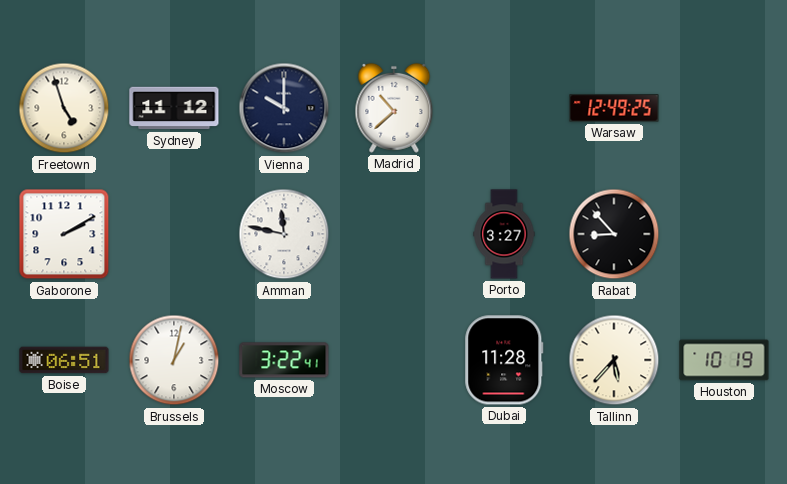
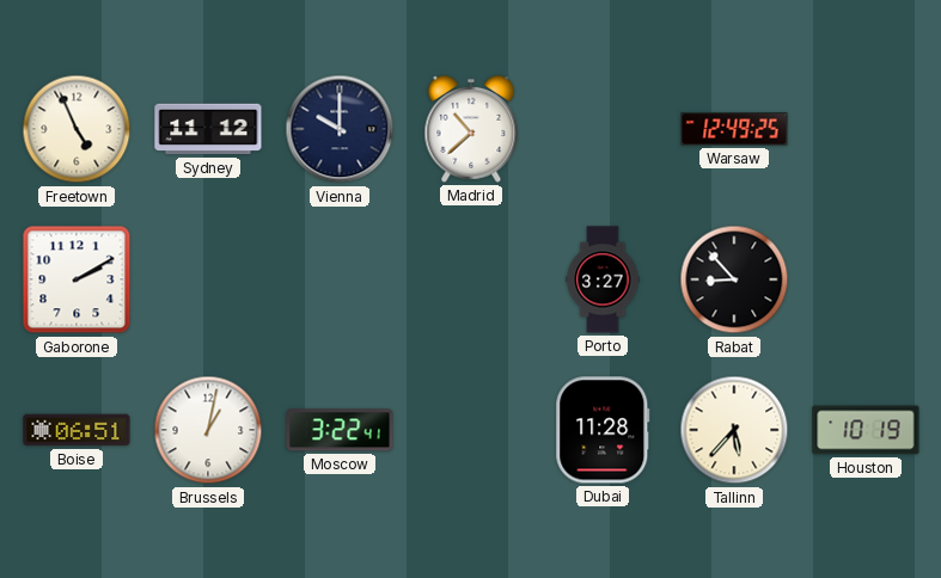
Freetown: 4:57 -> 4:56 (77, 129)
Amman: 11:47 -> none (284, 234)
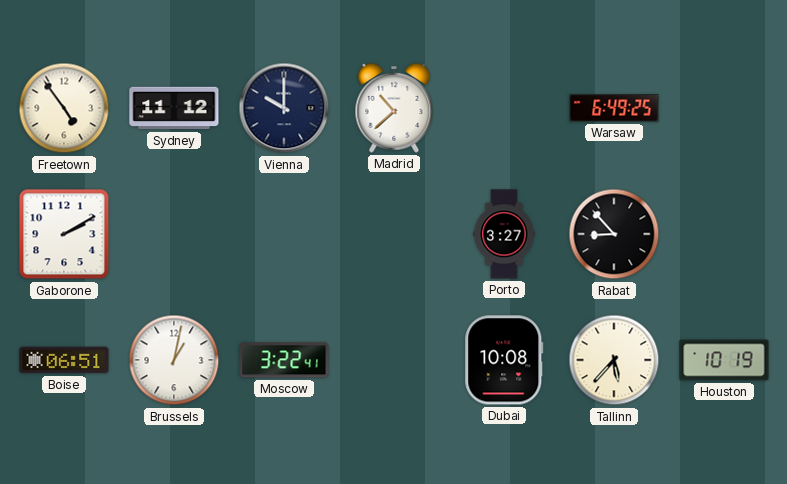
Freetown: 4:56 -> 4:54 (64, 108)
Warsaw: 12:49 -> 6:49 (614, 108)
Dubai: 11:28 -> 10:08 (504, 360)
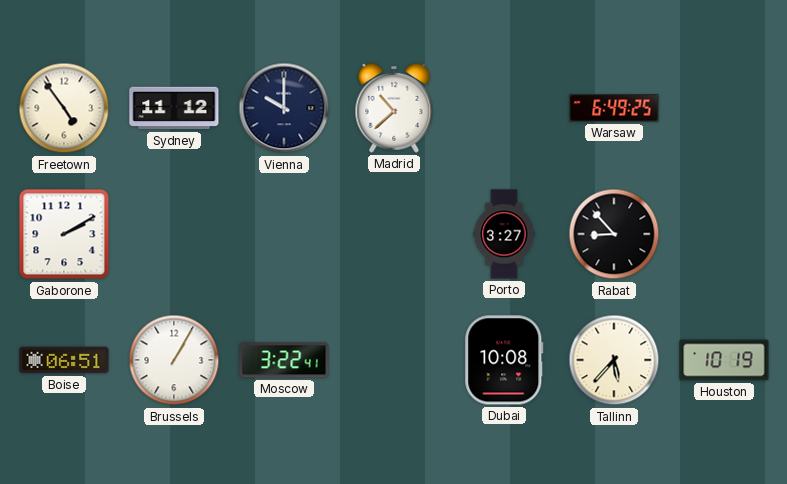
Brussels: 1:02 -> 1:05 (174, 360)
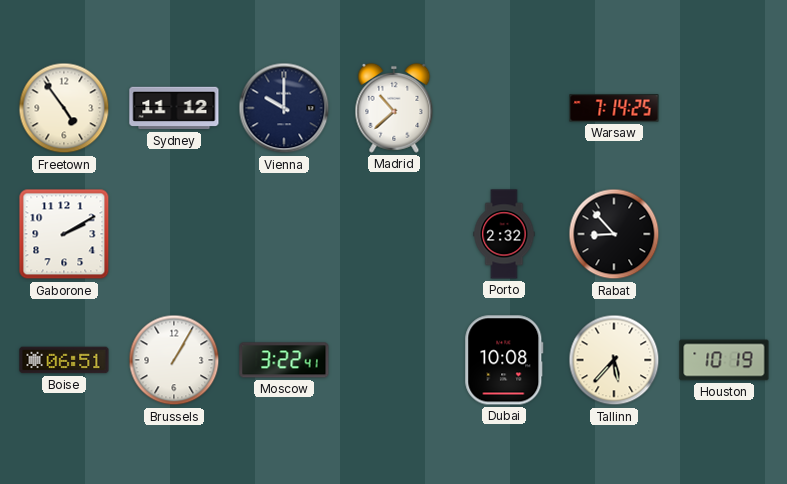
Warsaw: 6:49 -> 7:14 (614, 108)
Porto: 3:27 -> 2:32 (504, 234)
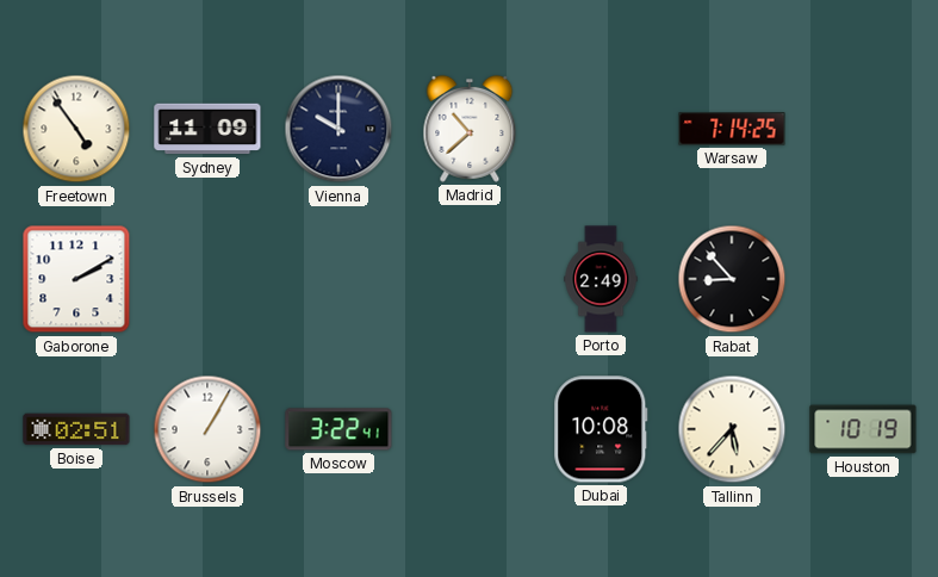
Sydney: 11:12 -> 11:09 (207, 129)
Porto: 2:32 -> 2:49 (601, 279)
Boise: 06:51 -> 02:51 (76, 429)
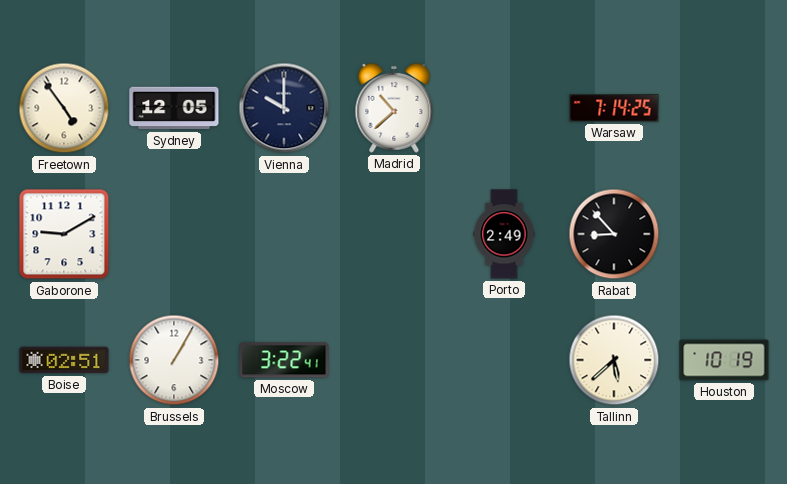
Sydney: 11:09 -> 12:05 (174, 108)
Gaborone: 2:10 -> 9:10 (64, 234)
Dubai: 10:08 -> none (601, 429)
Tallinn: 5:37 -> 5:38 (614, 360)
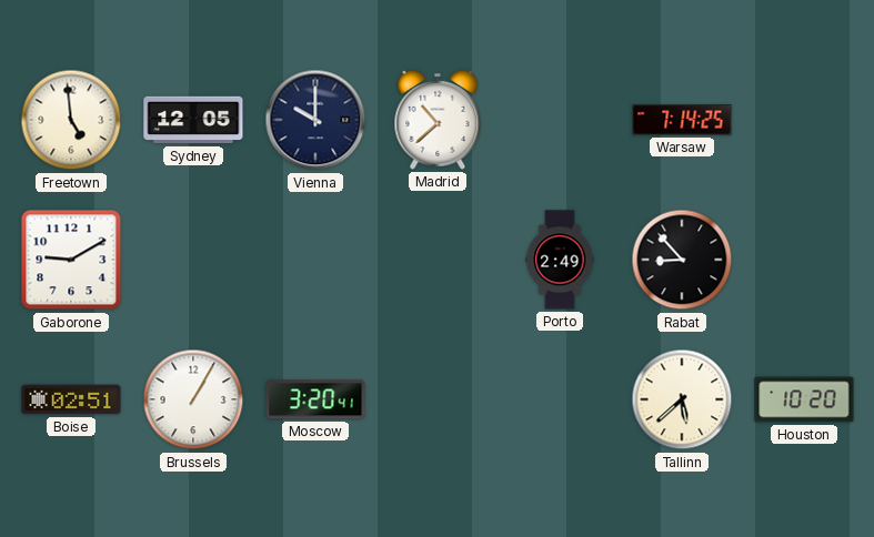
Freetown: 4:54 -> 4:59 (71, 120)
Moscow: 3:22 -> 3:20 (315, 399)
Houston: 10:19 -> 10:20 (804, 399)
